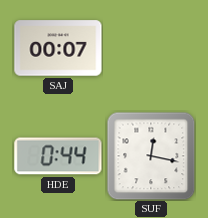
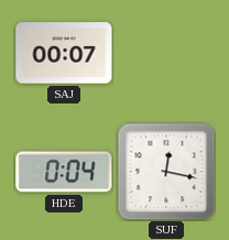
HDE: 0:44 -> 0:04 (64, 172)
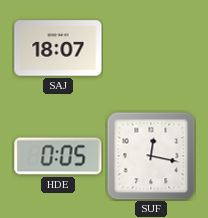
SAJ: 00:07 -> 18:07 (58, 48)
HDE: 0:04 -> 0:05 (58, 156)
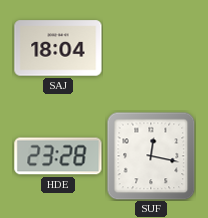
SAJ: 18:07 -> 18:04 (58, 48)
HDE: 0:05 -> 23:28 (58, 156)
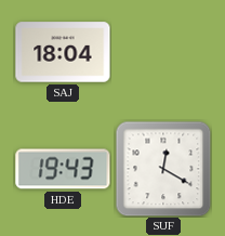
HDE: 23:28 -> 19:43 (63, 169)
SUF: 12:17 -> 12:20 (163, 169)
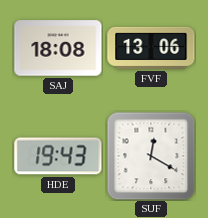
SAJ: 18:04 -> 18:08 (58, 48)
FVF: none -> 13:06 (151, 48)
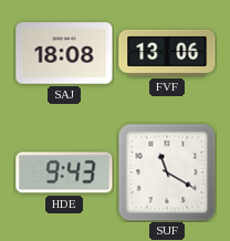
HDE: 19:43 -> 9:43 (64, 172)
SUF: 12:20 -> 11:20 (167, 172)
